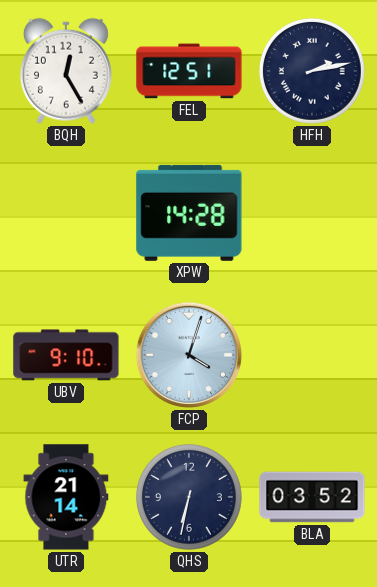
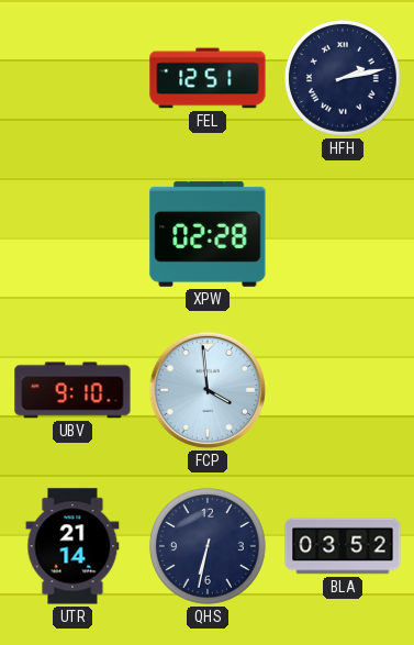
BQH: 12:25 -> none (66, 71)
XPW: 14:28 -> 02:28 (208, 234)
FCP: 4:03 -> 3:59 (208, 390)
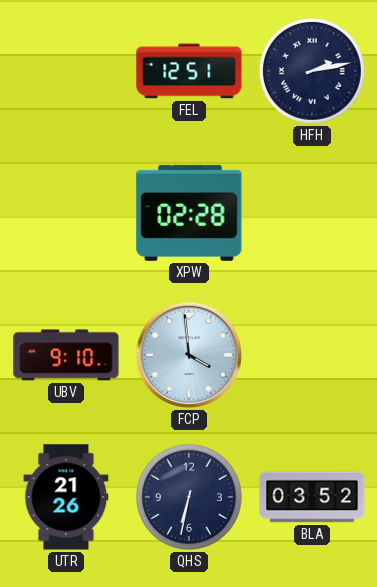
UTR: 21:14 -> 21:26 (66, 497)
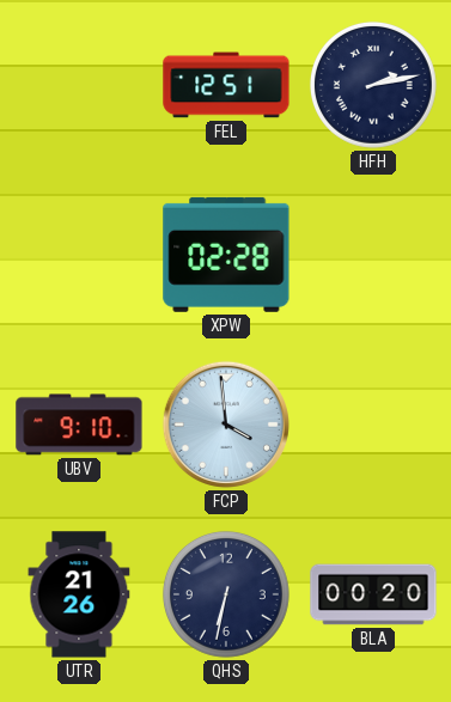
BLA: 03:52 -> 00:20 (373, 594)
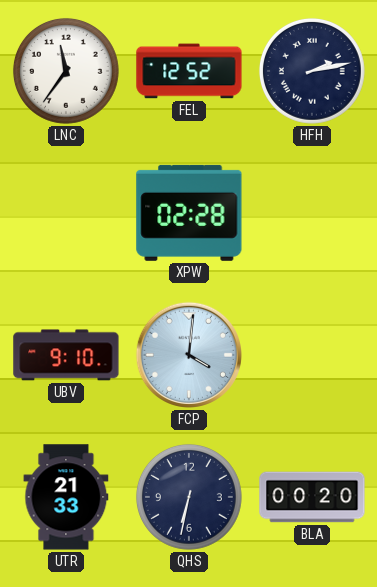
LNC: none -> 11:36 (66, 71)
FEL: 12:51 -> 12:52 (189, 71)
FCP: 3:59 -> 4:01 (189, 355)
UTR: 21:26 -> 21:33 (66, 497)
